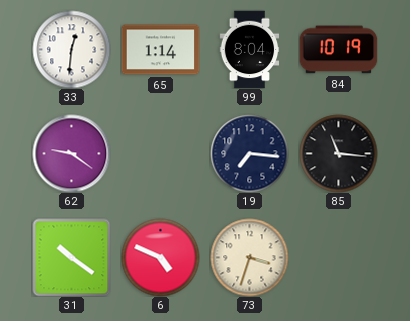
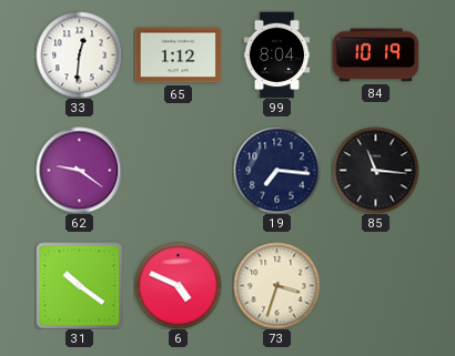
65: 1:14 -> 1:12 (178, 55)
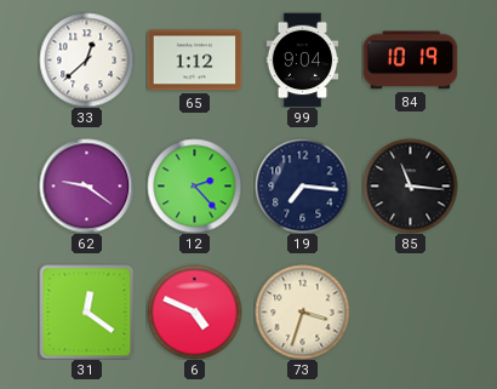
33: 12:31 -> 12:38 (86, 59)
99: 8:04 -> 9:04 (303, 59)
12: none -> 2:23 (194, 185)
31: 10:21 -> 12:21 (86, 311)
